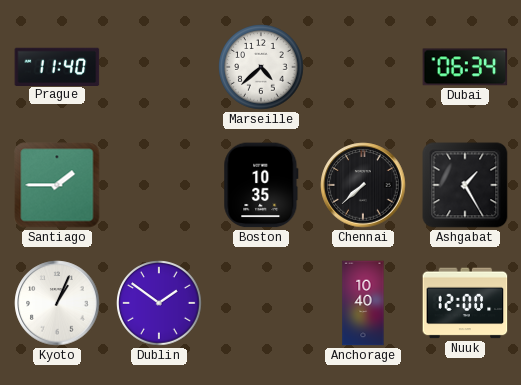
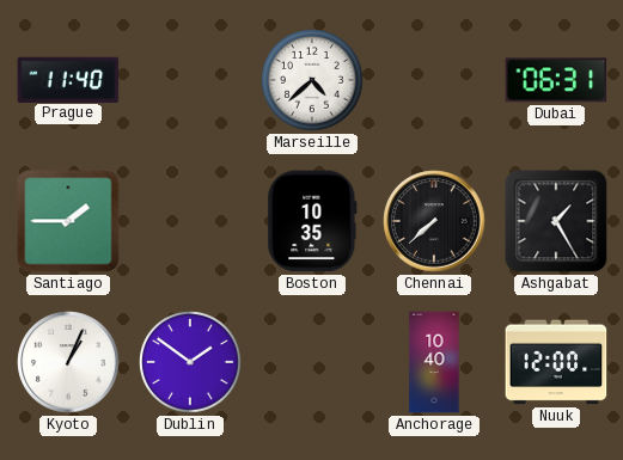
Dubai: 06:34 -> 06:31 (556, 80)
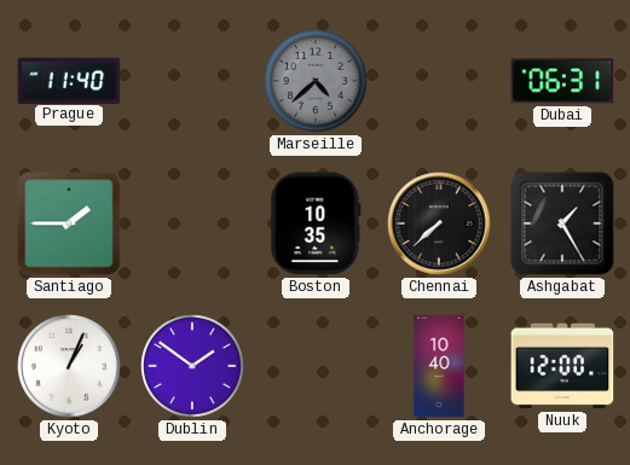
Marseille dial: white -> grey (316, 81)
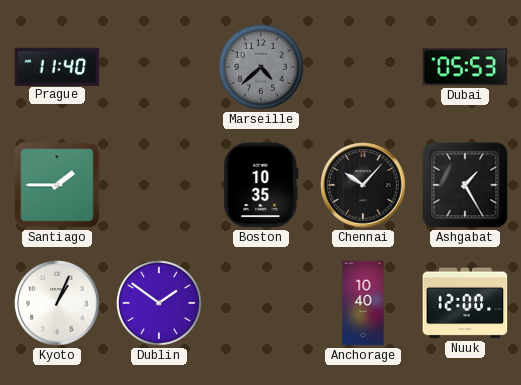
Dubai: 06:31 -> 05:53 (465, 67)
Chennai: 7:38 -> 10:07 (363, 185)
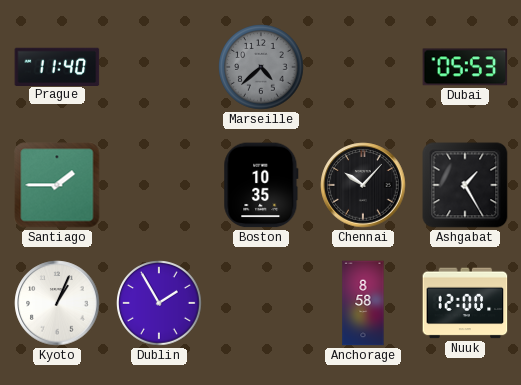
Dublin: 1:51 -> 1:55 (159, 303)
Anchorage: 10:40 -> 8:58 (363, 303)
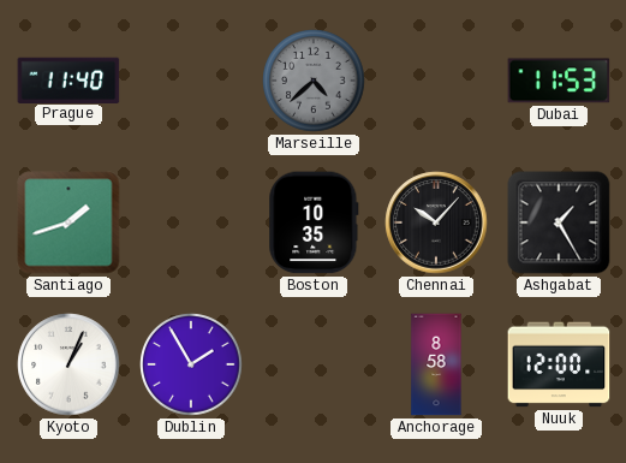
Dubai: 05:53 -> 11:53 (559, 81)
Santiago: 1:45 -> 1:42 (68, 222)
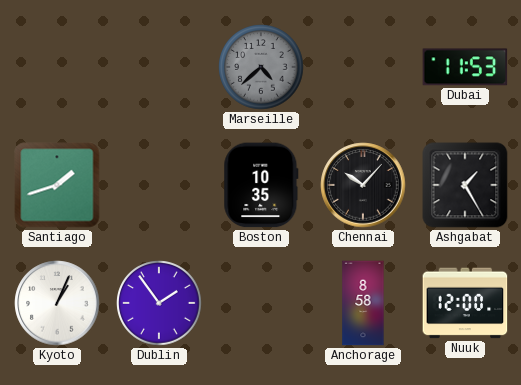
Prague: 11:40 -> none (68, 79)
Dublin: 1:55 -> 1:54 (159, 303)
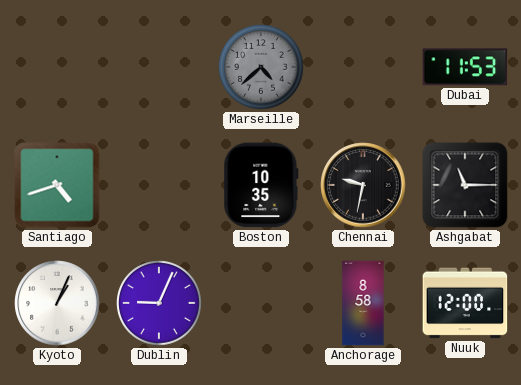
Santiago: 1:42 -> 4:42 (57, 185)
Chennai: 10:07 -> 9:32 (363, 185)
Ashgabat: 1:25 -> 11:15 (465, 185)
Dublin: 1:54 -> 9:04 (159, 303)
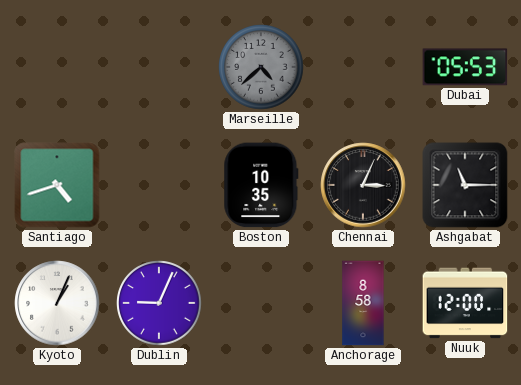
Dubai: 11:53 -> 05:53 (465, 67)
Chennai: 9:32 -> 3:04 (363, 185)
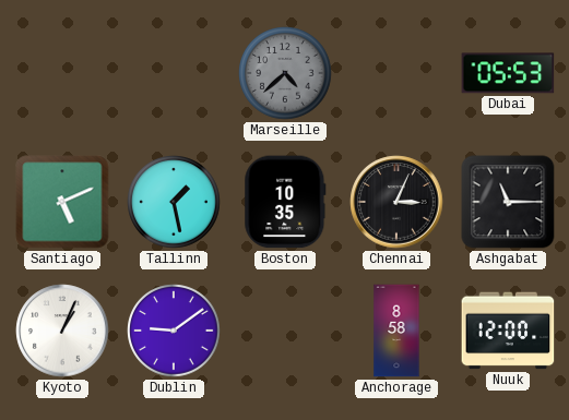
Santiago: 4:42 -> 5:11 (62, 202)
Tallinn: none -> 1:28 (174, 202)
Dublin: 9:04 -> 9:09 (174, 331)
